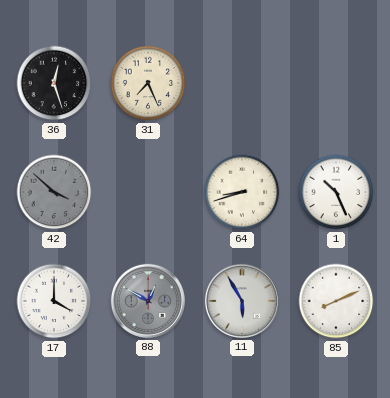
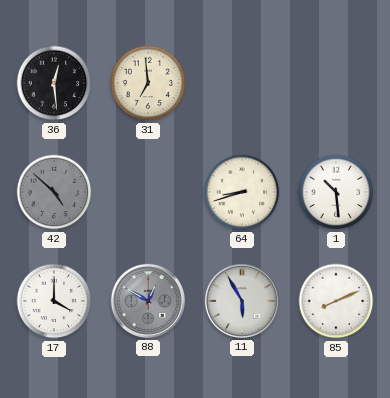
36: 12:27 -> 12:29 (54, 83)
31: 7:26 -> 6:59 (148, 83)
42: 3:52 -> 4:52 (54, 192)
1: 10:26 -> 10:29 (336, 192)
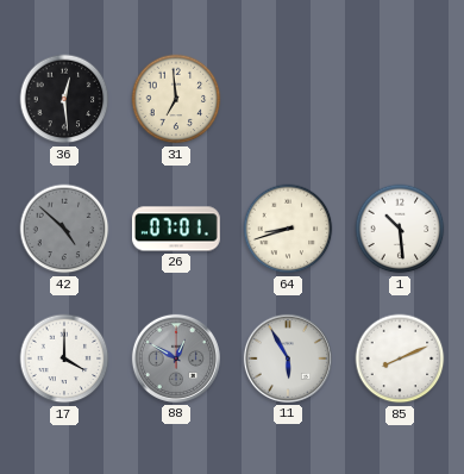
26: none -> 07:01 (176, 229)
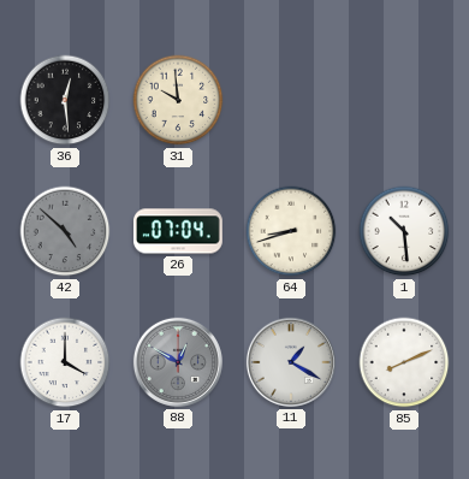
31: 6:59 -> 9:59 (178, 100)
26: 07:01 -> 07:04 (178, 231)
11: 5:55 -> 1:20 (291, 362)
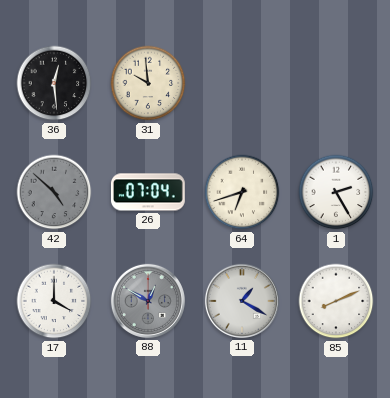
64: 8:42 -> 6:42 (242, 192)
1: 10:29 -> 2:25 (336, 192)
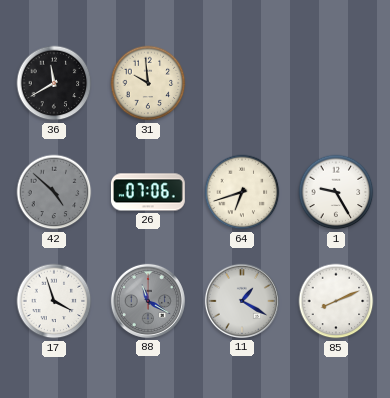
36: 12:29 -> 11:40 (54, 83)
26: 07:04 -> 07:06 (148, 192)
1: 2:25 -> 9:25 (336, 192)
17: 4:00 -> 3:57 (54, 301)
88: 12:50 -> 11:20 (148, 301)
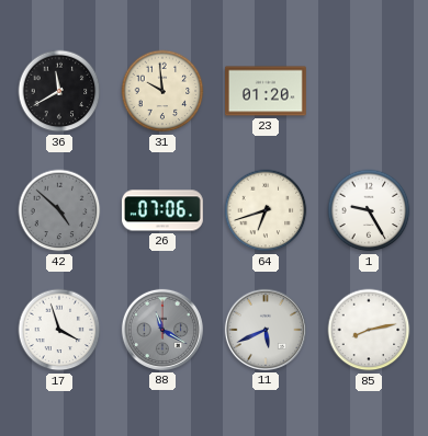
23: none -> 01:20 (267, 91)
11: 1:20 -> 5:41 (266, 330)
85: 8:11 -> 8:13 (369, 330)
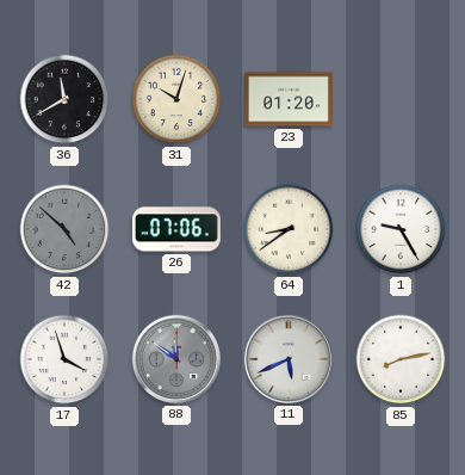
31: 9:59 -> 10:03 (176, 99)
64: 6:42 -> 8:39 (289, 229)
88: 11:20 -> 11:51 (176, 359)
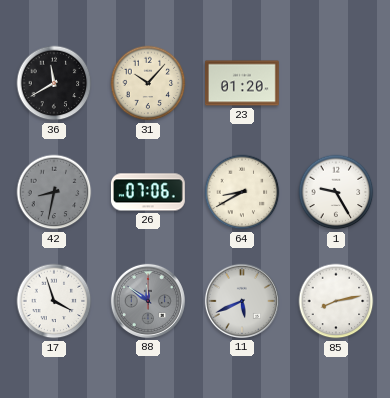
31: 10:03 -> 10:07 (148, 83)
42: 4:52 -> 8:32 (54, 192)
64: 8:39 -> 8:40 (242, 192)
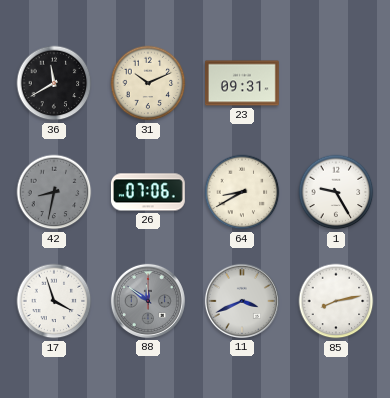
31: 10:07 -> 10:11 (148, 83)
23: 01:20 -> 09:31 (243, 83)
11: 5:41 -> 3:41 (242, 301)
